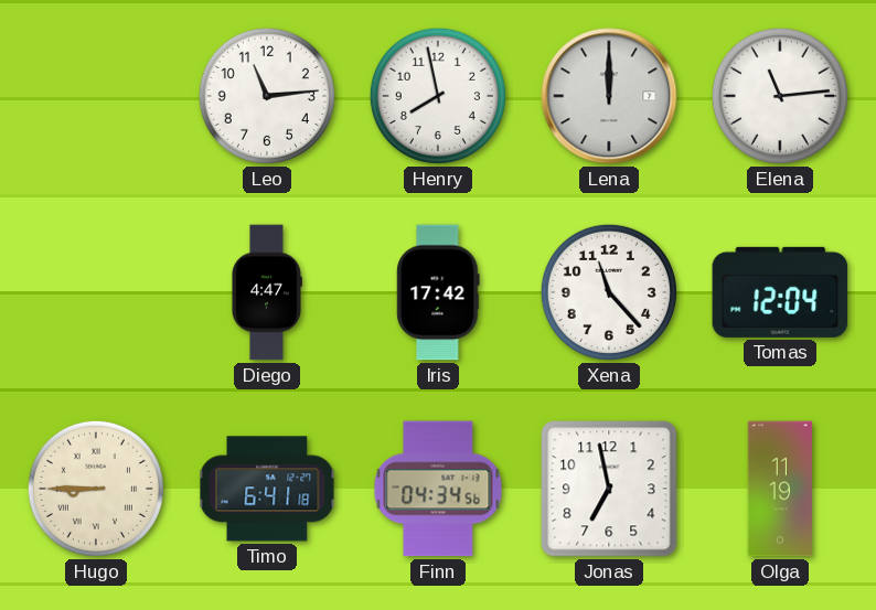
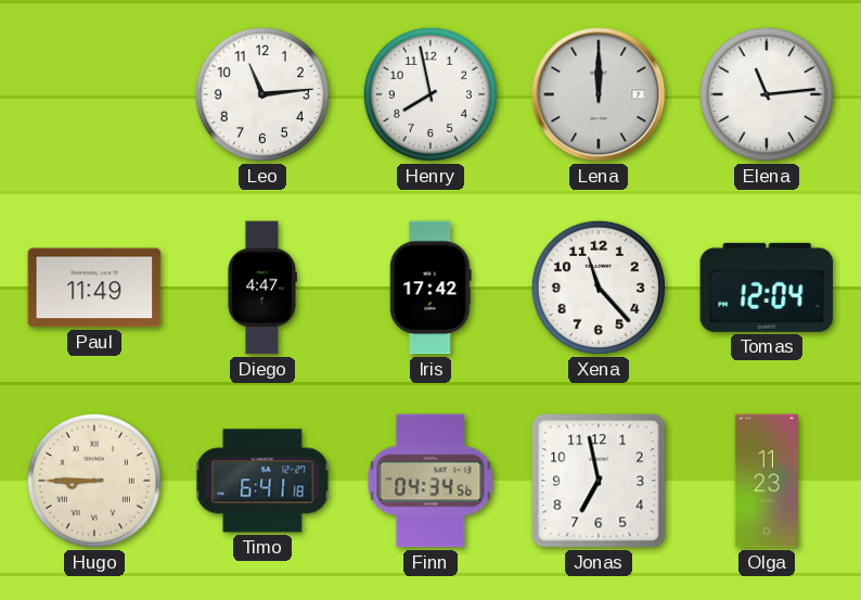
Paul: none -> 11:49 (94, 288)
Olga: 11:19 -> 11:23 (767, 481)
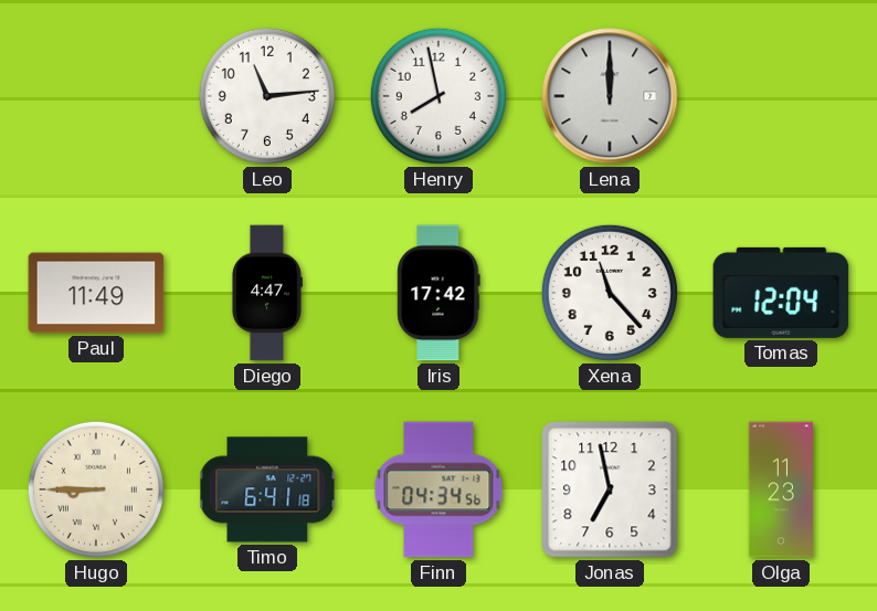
Elena: 11:14 -> none (767, 94)
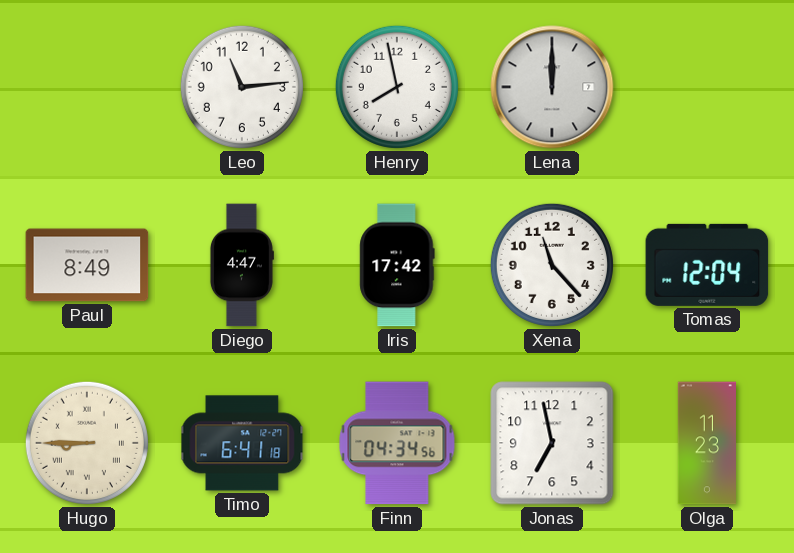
Paul: 11:49 -> 8:49 (87, 265)
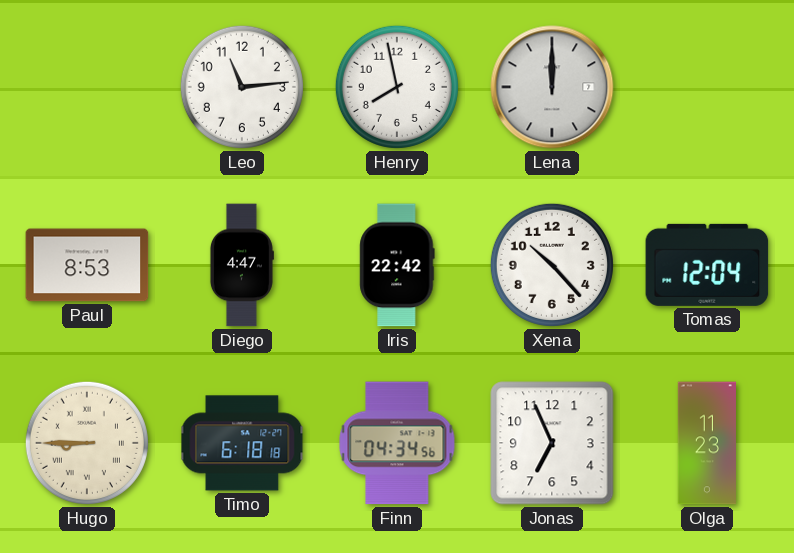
Paul: 8:49 -> 8:53 (87, 265)
Iris: 17:42 -> 22:42 (397, 265)
Xena: 11:23 -> 10:23 (552, 265)
Timo: 6:41 -> 6:18 (242, 443)
Jonas: 6:58 -> 6:56 (552, 443)
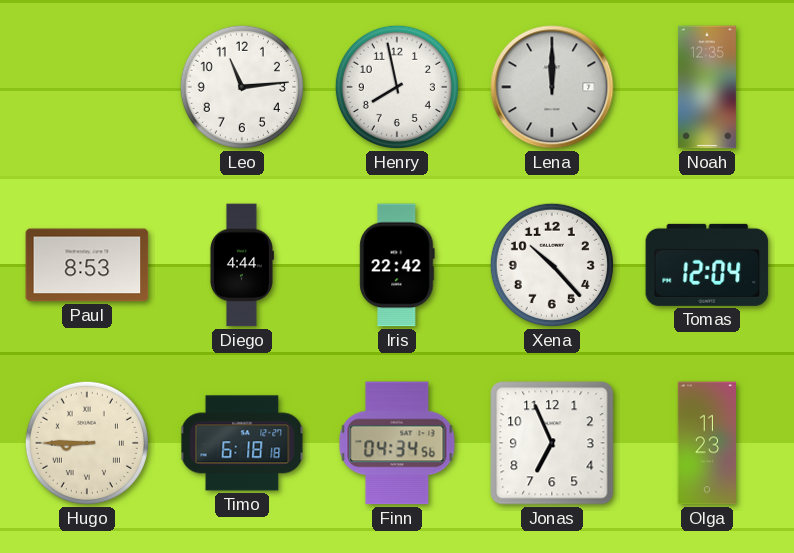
Noah: none -> 12:35 (707, 87)
Diego: 4:47 -> 4:44 (241, 265)
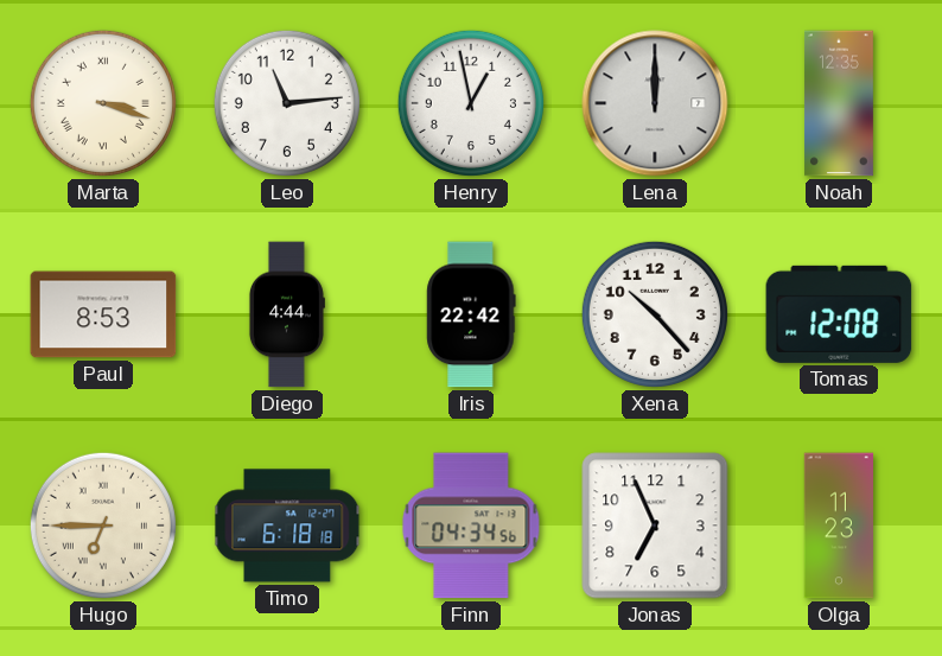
Marta: none -> 3:18 (103, 103)
Henry: 7:58 -> 12:58 (471, 103)
Tomas: 12:04 -> 12:08 (839, 314)
Hugo: 8:45 -> 6:45 (103, 526)
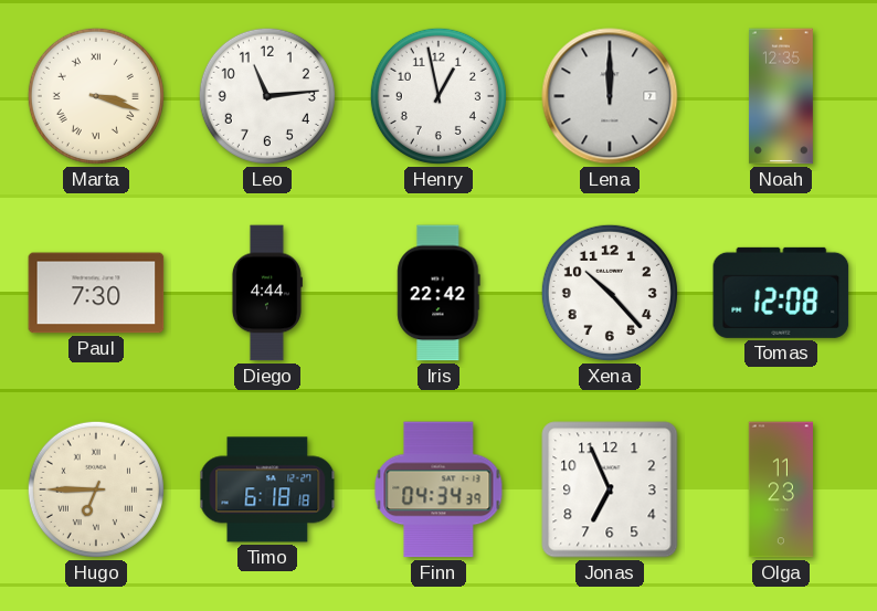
Paul: 8:53 -> 7:30 (96, 293)
Finn: 04:34:56 -> 04:34:39 (438, 489)
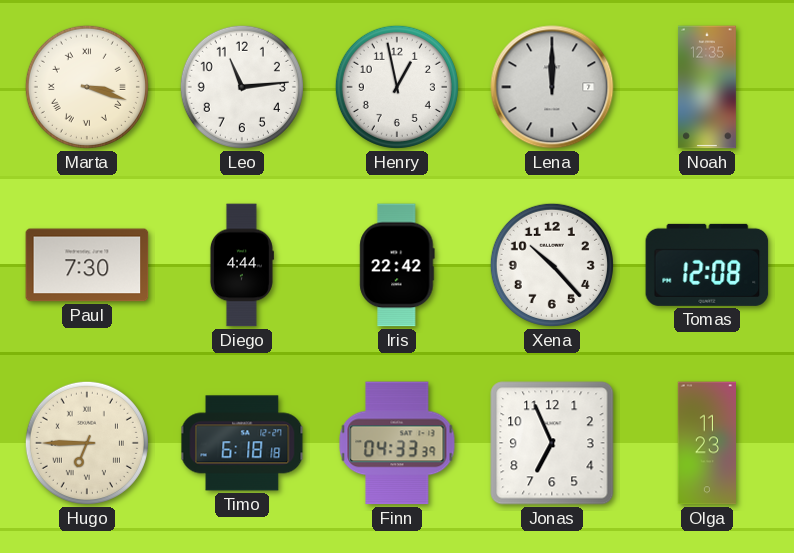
Finn: 04:34 -> 04:33 (397, 443)
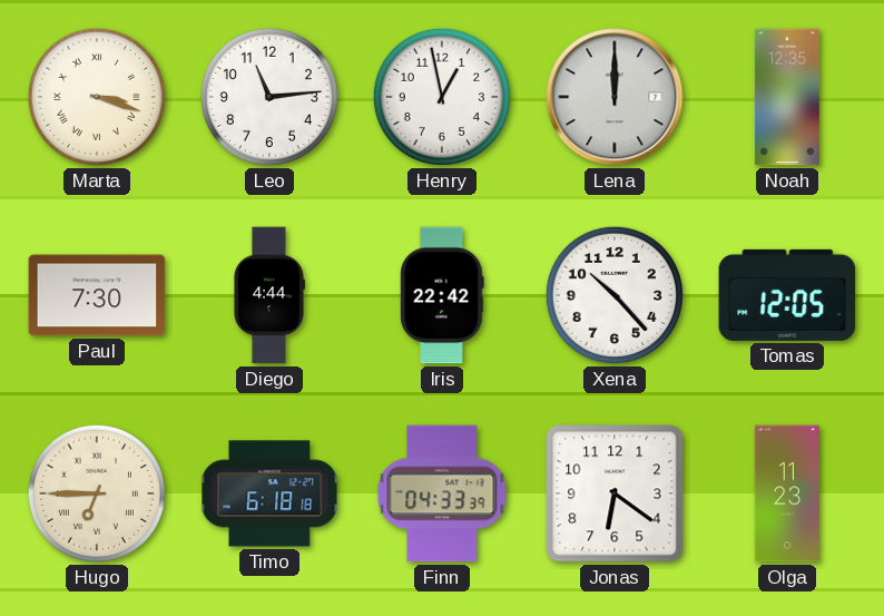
Tomas: 12:08 -> 12:05 (787, 295)
Jonas: 6:56 -> 6:21 (615, 493)
